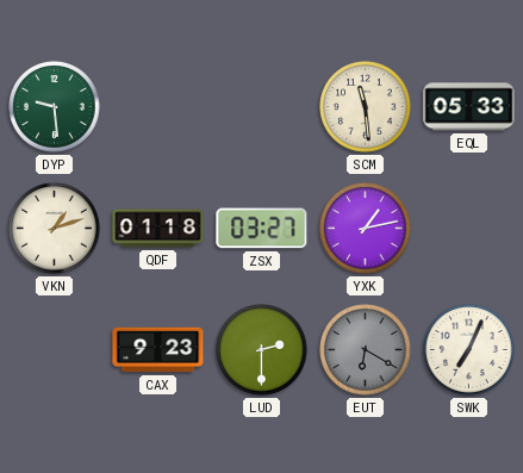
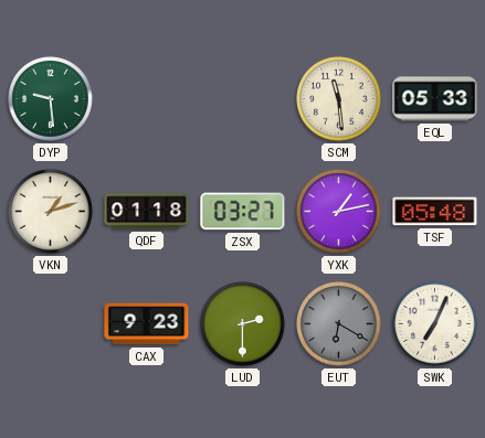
TSF: none -> 05:48 (435, 212)
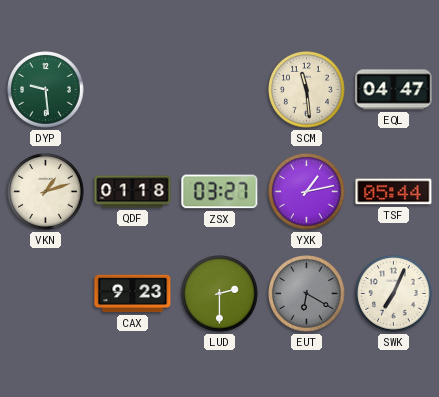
EQL: 05:33 -> 04:47 (394, 90)
TSF: 05:48 -> 05:44 (394, 192)
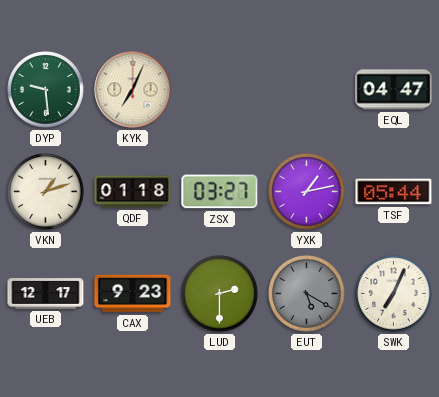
KYK: none -> 7:04 (133, 90)
SCM: 11:29 -> none (307, 90)
UEB: none -> 12:17 (46, 294)
EUT: 6:20 -> 5:20 (307, 294)
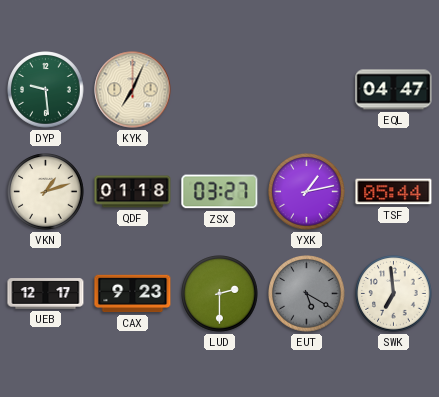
SWK: 7:04 -> 6:59 (394, 294)
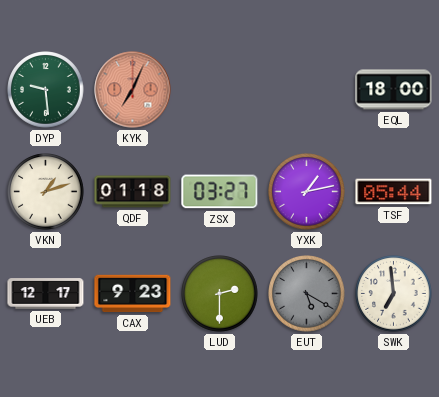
KYK dial: cream -> salmon (133, 90)
EQL: 04:47 -> 18:00 (394, 90)
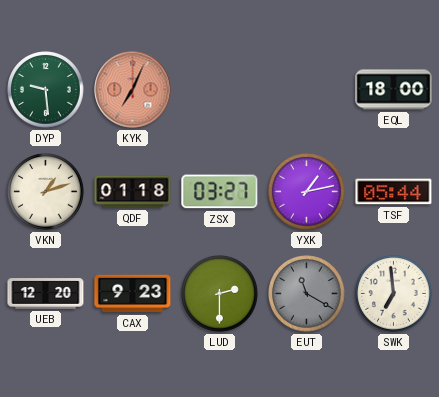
UEB: 12:17 -> 12:20 (46, 294)
EUT: 5:20 -> 11:20 (307, 294)
